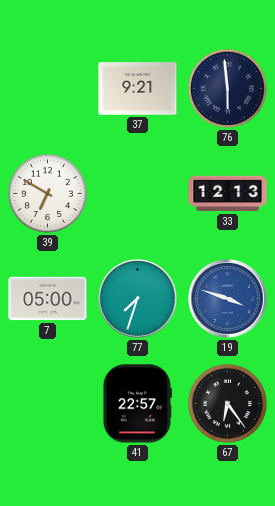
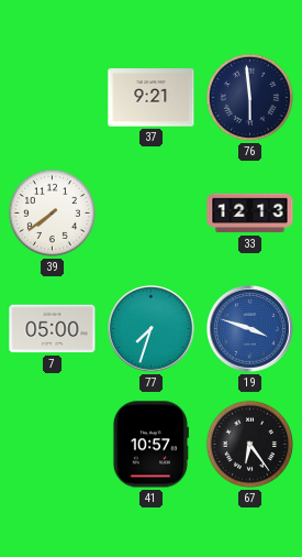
39: 6:50 -> 7:39 (52, 212)
41: 22:57 -> 10:57 (150, 445)
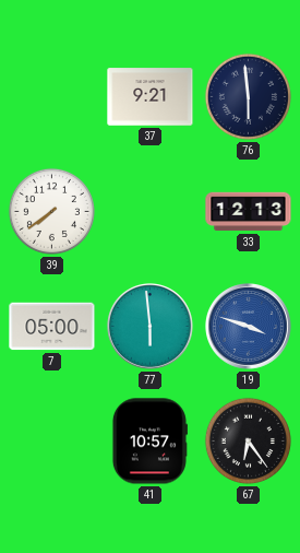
77: 7:33 -> 5:59 (151, 327)
